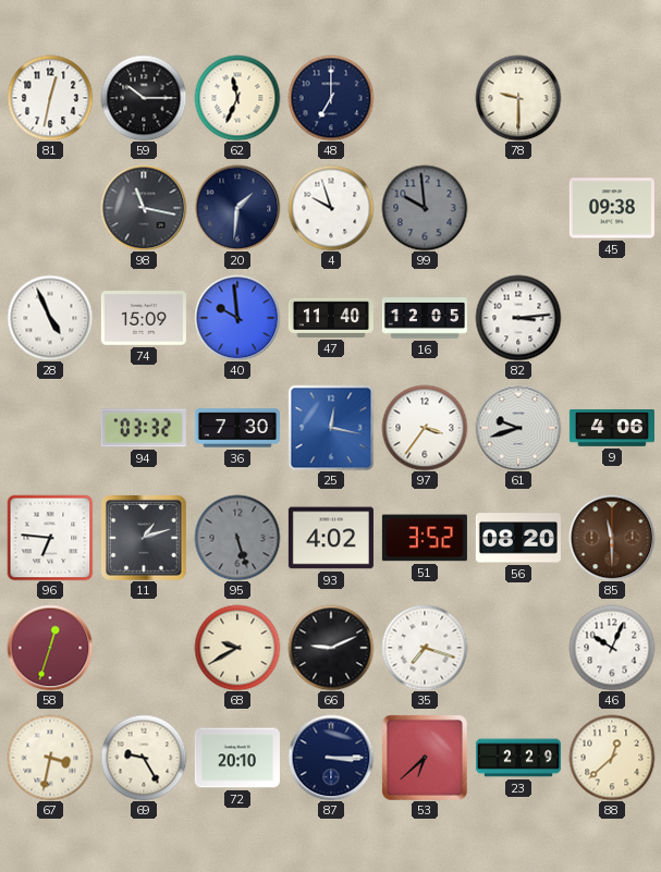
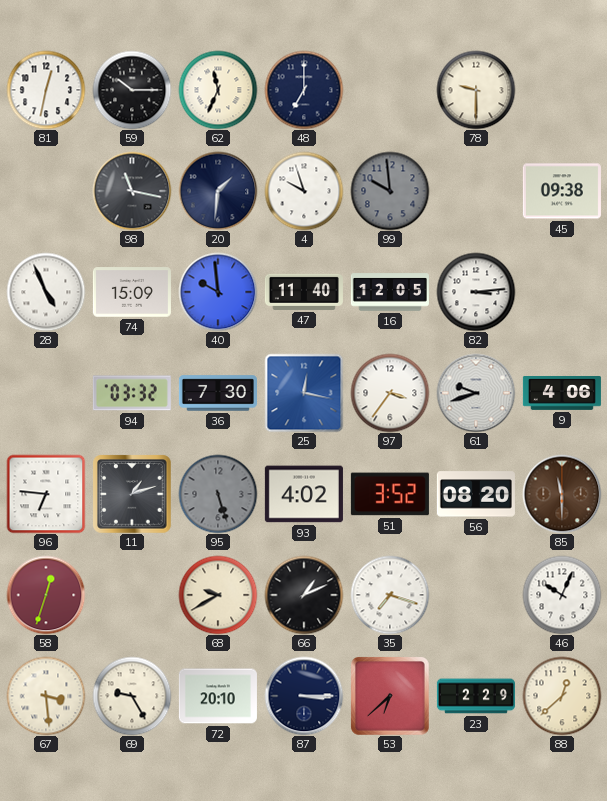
66: 9:11 -> 1:11 (304, 595)
67: 3:32 -> 3:29 (46, 696)
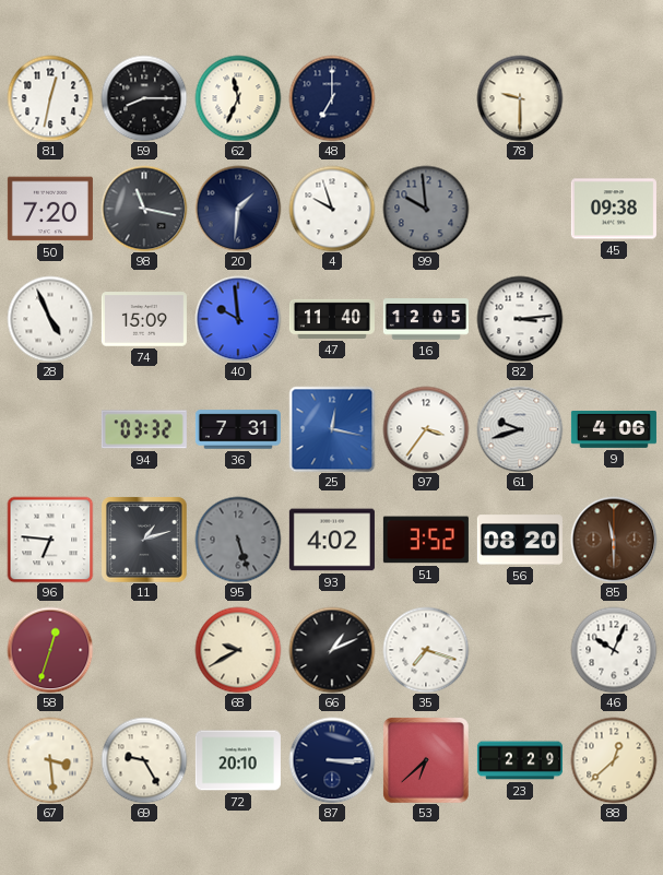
59: 10:15 -> 8:15 (144, 98)
50: none -> 7:20 (50, 209)
36: 7:30 -> 7:31 (238, 429)
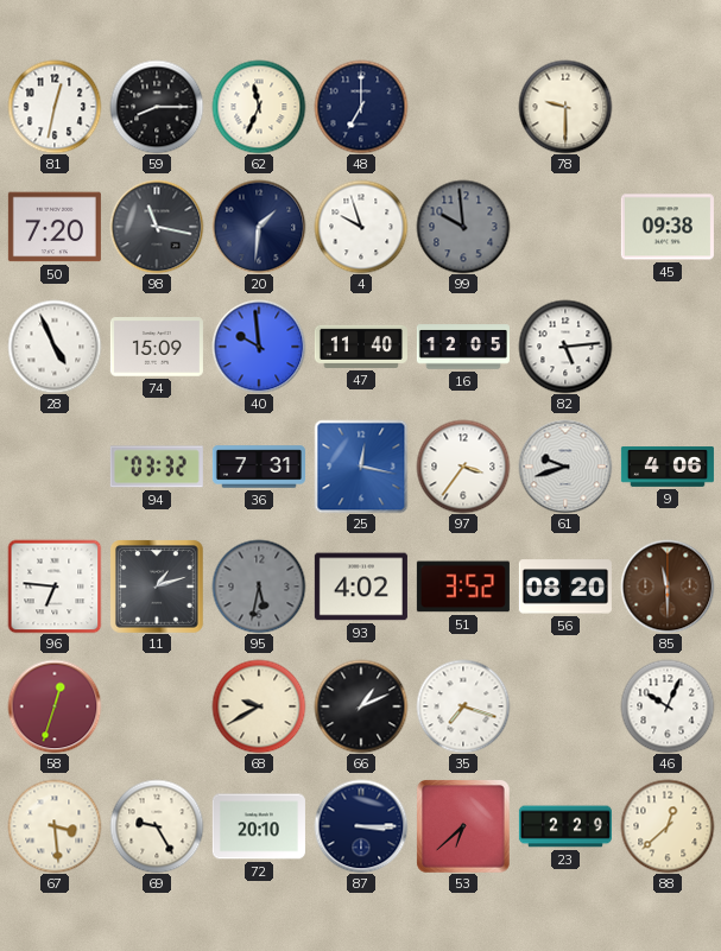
82: 3:14 -> 5:14 (565, 347)
95: 5:27 -> 5:32 (259, 587)
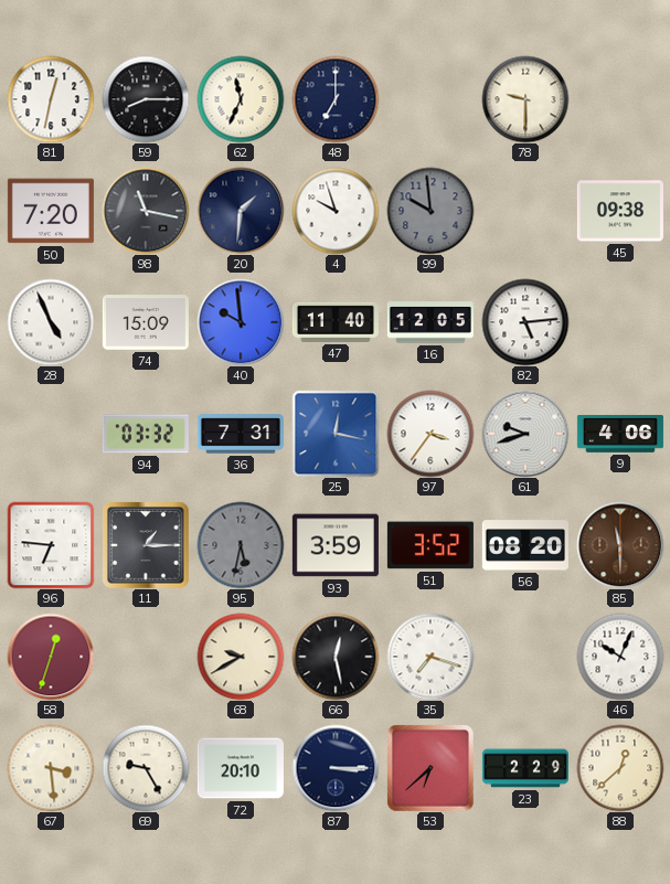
11: 1:12 -> 1:15 (146, 545)
93: 4:02 -> 3:59 (336, 545)
66: 1:11 -> 12:28 (336, 657)
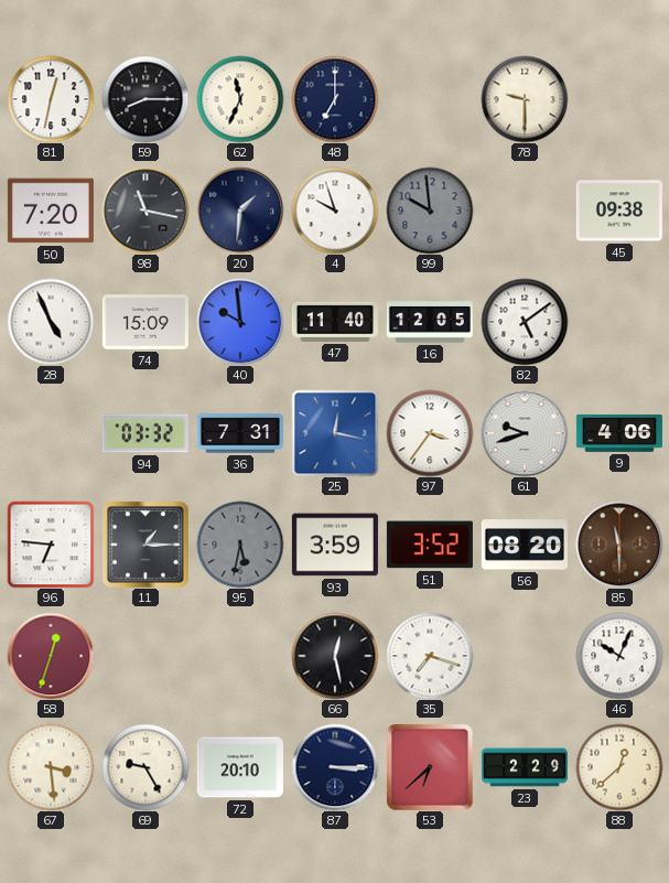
82: 5:14 -> 5:09 (525, 322)
68: 9:40 -> none (241, 657)
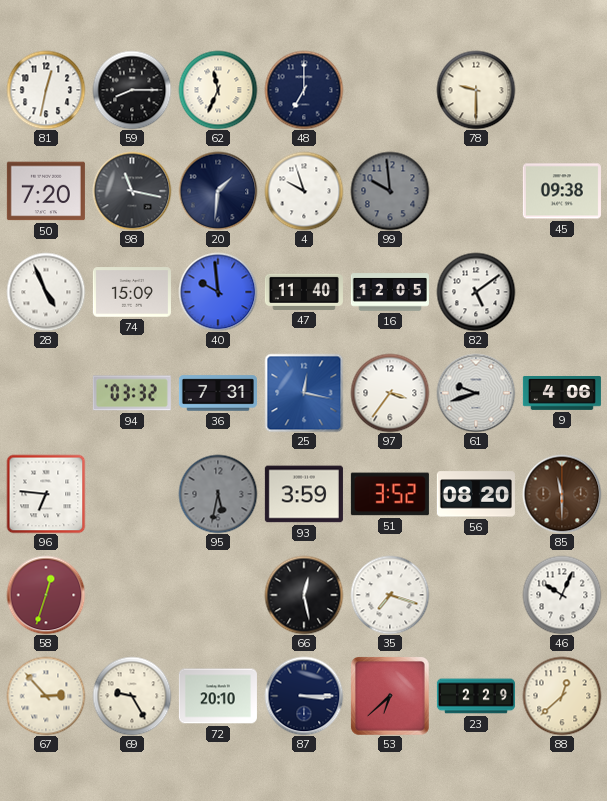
11: 1:15 -> none (145, 545)
67: 3:29 -> 2:53 (46, 696)
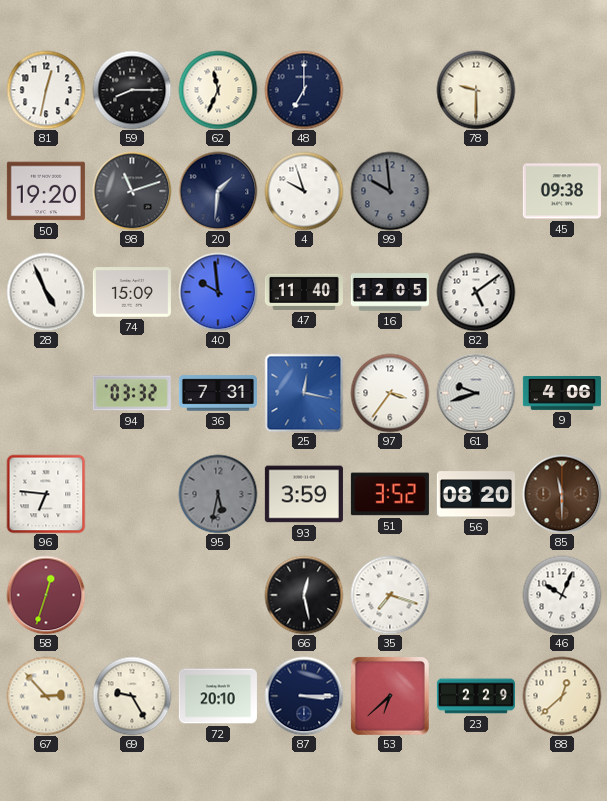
50: 7:20 -> 19:20 (46, 191)
98: 11:17 -> 11:12 (132, 191)
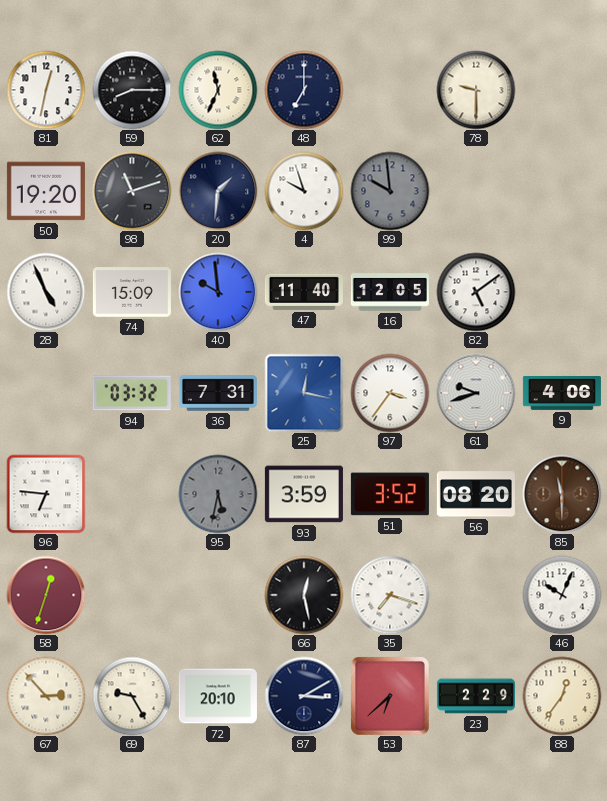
45: 09:38 -> none (562, 191)
87: 3:15 -> 3:10 (304, 696)
88: 12:38 -> 12:36 (562, 696)
